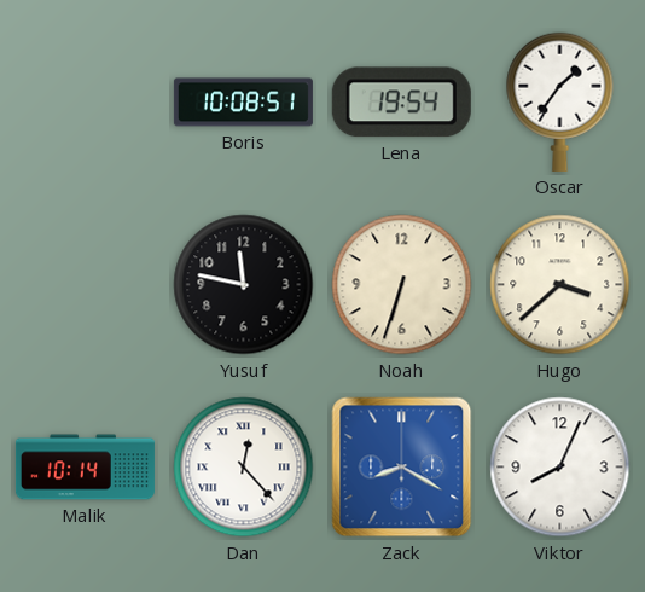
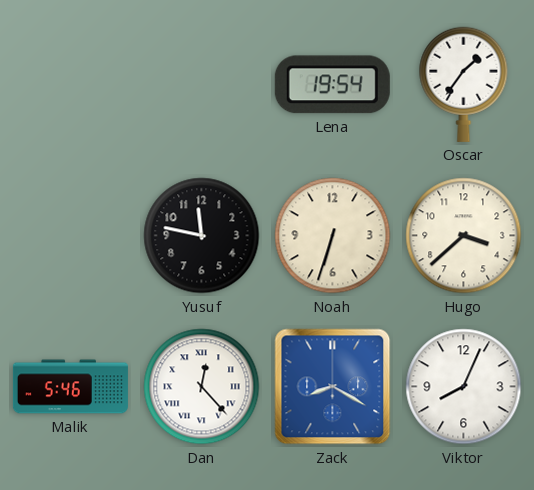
Boris: 10:08 -> none (243, 103)
Malik: 10:14 -> 5:46 (70, 387)
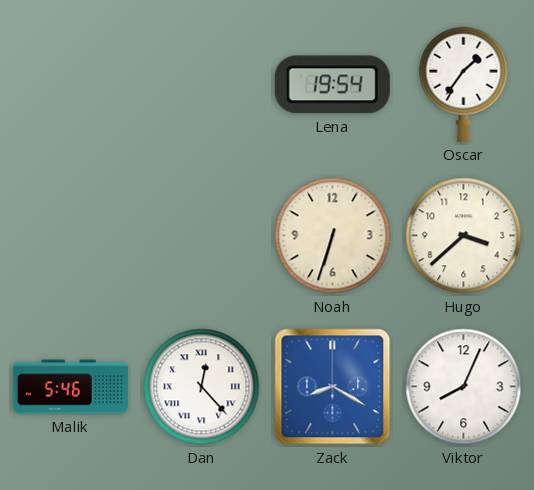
Yusuf: 11:47 -> none (202, 236)
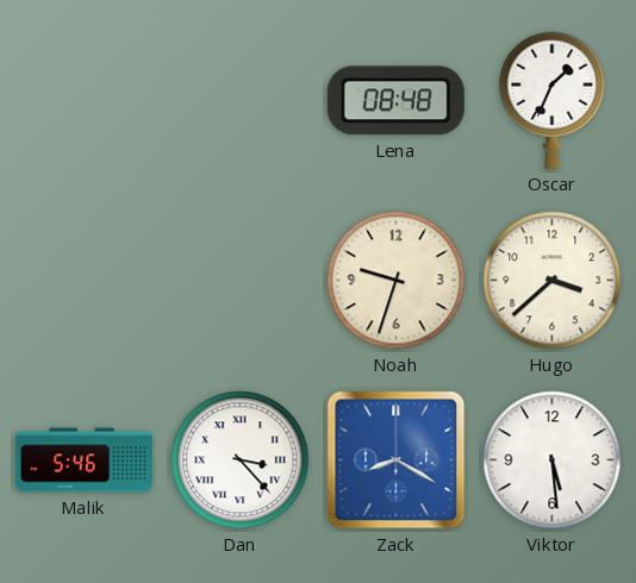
Lena: 19:54 -> 08:48 (395, 101)
Oscar: 1:36 -> 1:34 (553, 100)
Noah: 6:33 -> 9:33 (397, 281)
Dan: 12:23 -> 3:23 (241, 460)
Viktor: 8:04 -> 5:29 (553, 460)
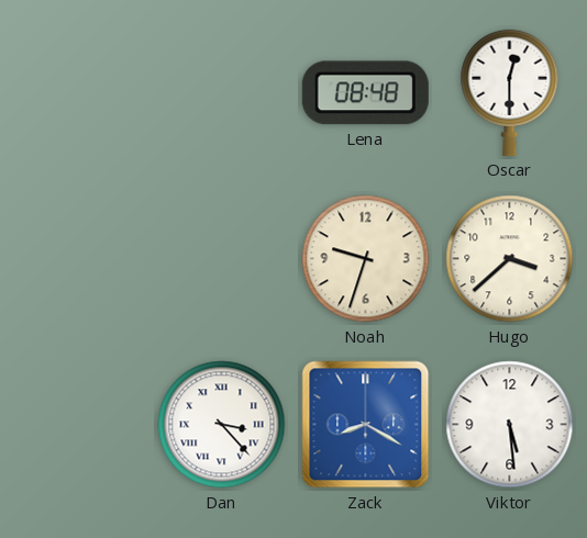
Oscar: 1:34 -> 12:30 (510, 92)
Malik: 5:46 -> none (83, 460)
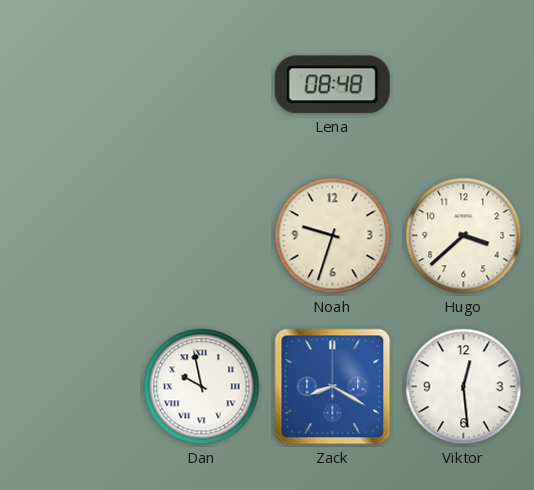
Oscar: 12:30 -> none (510, 92)
Dan: 3:23 -> 9:58 (202, 387)
Viktor: 5:29 -> 12:29 (464, 387)
